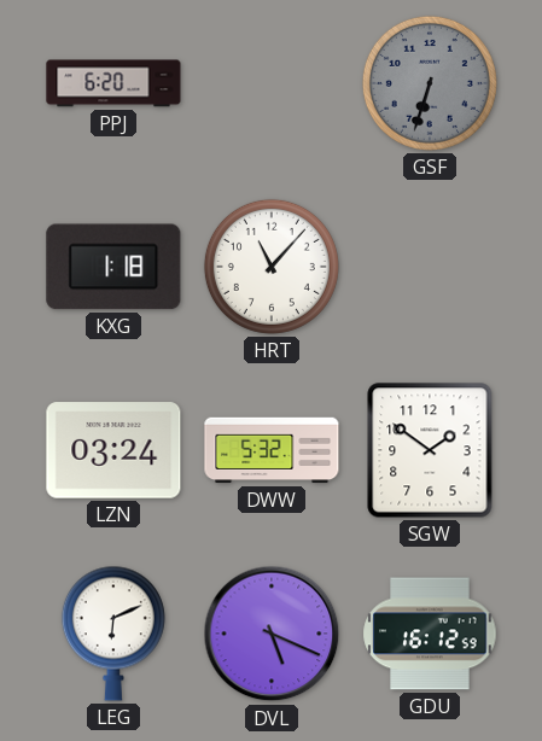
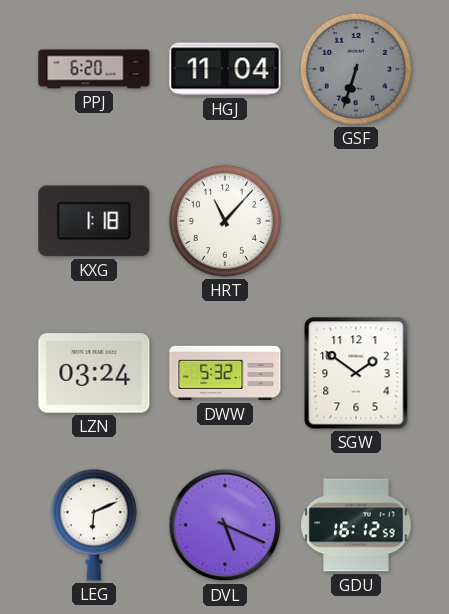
HGJ: none -> 11:04 (225, 69)
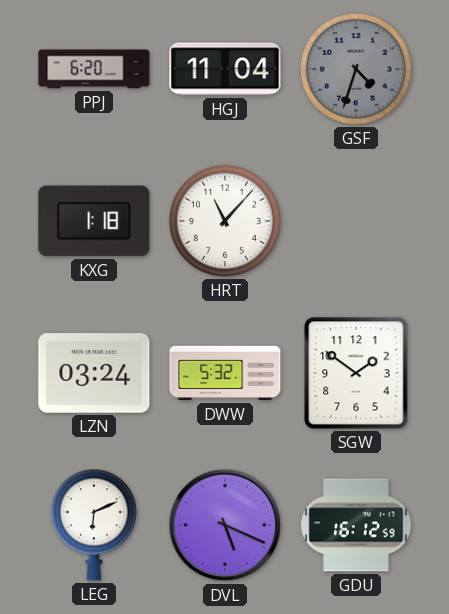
GSF: 6:33 -> 4:33 (356, 69)
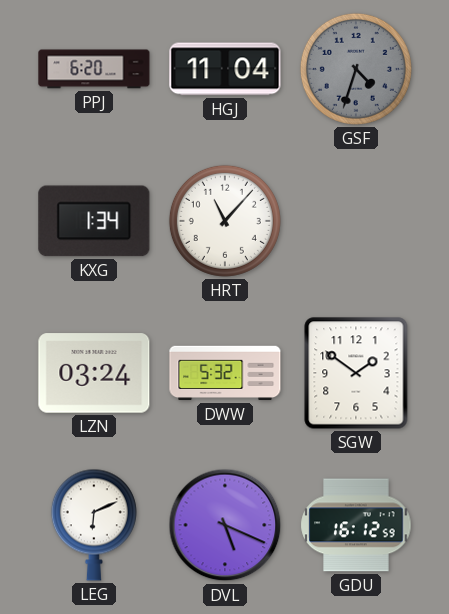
KXG: 1:18 -> 1:34 (94, 221)
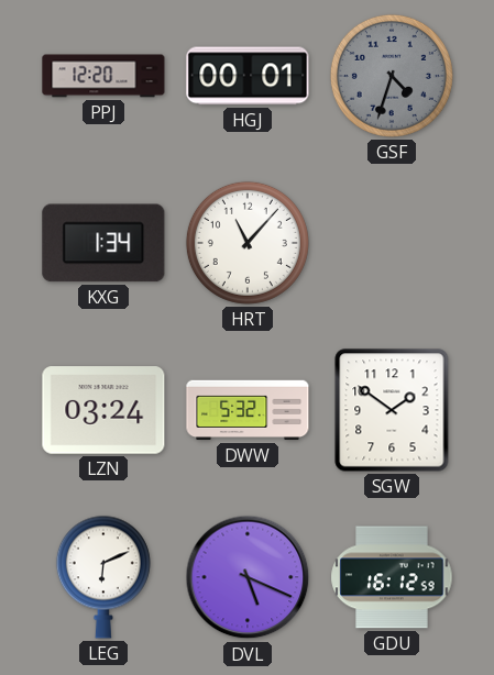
PPJ: 6:20 -> 12:20 (103, 76)
HGJ: 11:04 -> 00:01 (248, 76)
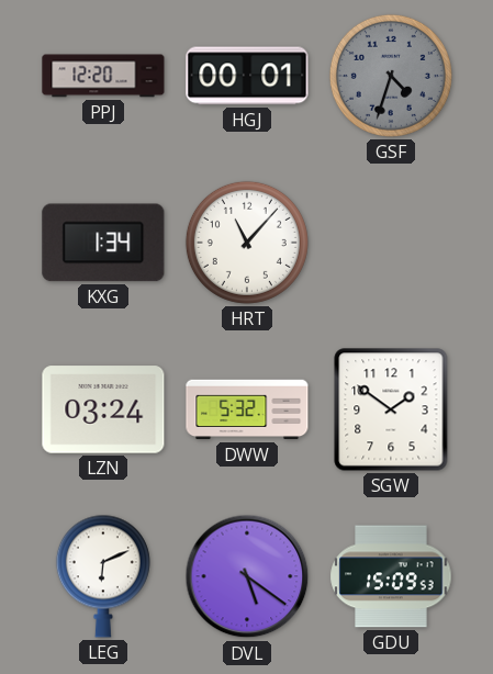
DVL: 5:19 -> 5:21 (247, 576)
GDU: 16:12 -> 15:09 (391, 576)
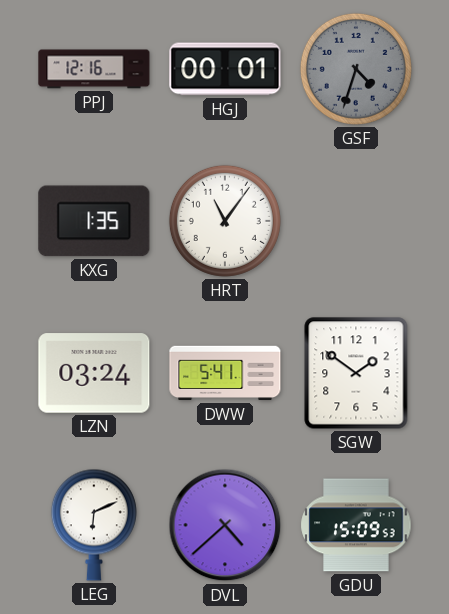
PPJ: 12:20 -> 12:16 (94, 69)
KXG: 1:34 -> 1:35 (94, 221)
HRT: 11:07 -> 11:06 (225, 221)
DWW: 5:32 -> 5:41 (225, 373)
DVL: 5:21 -> 4:38 (225, 525)
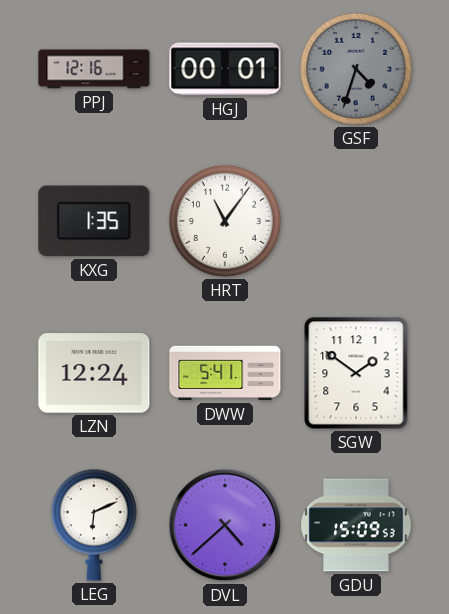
LZN: 03:24 -> 12:24 (94, 373)
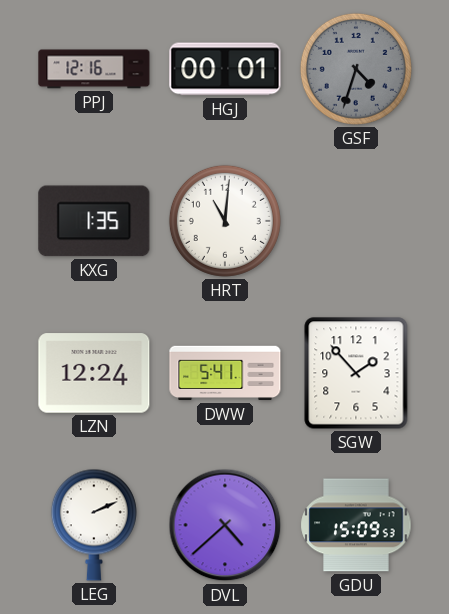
HRT: 11:06 -> 11:01 (225, 221)
SGW: 1:51 -> 1:53 (356, 373)
LEG: 6:11 -> 2:11 (94, 525)
